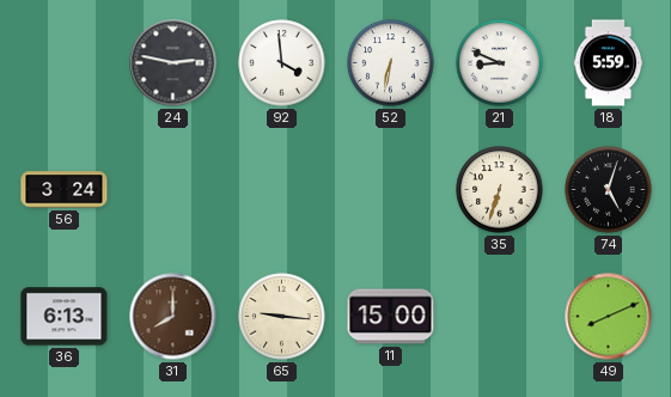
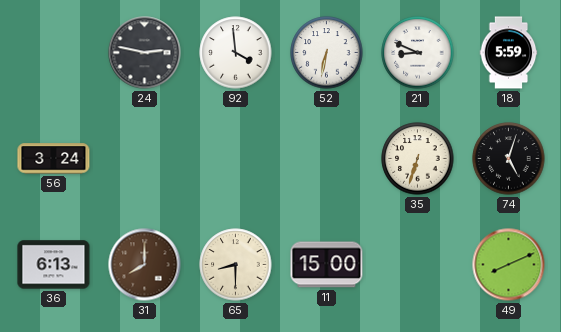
65: 9:16 -> 8:30 (236, 265)
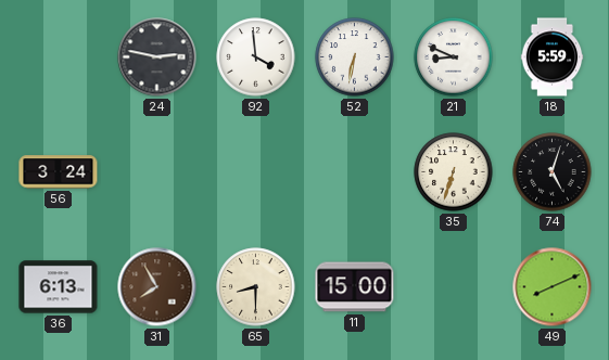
31: 8:00 -> 7:55 (157, 287)
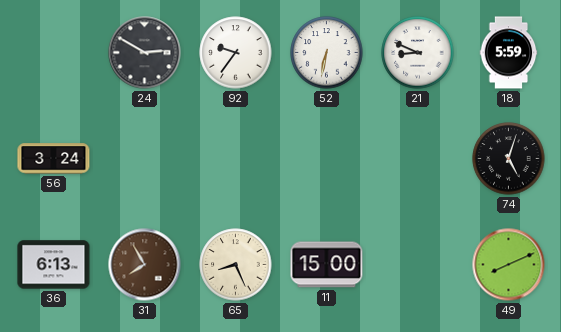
24: 2:47 -> 2:50 (145, 53)
92: 3:59 -> 9:36 (236, 53)
35: 6:33 -> none (454, 172)
65: 8:30 -> 8:26 (236, 265)
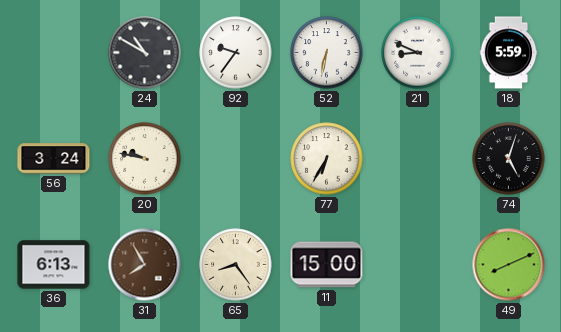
24: 2:50 -> 10:50 (145, 53)
20: none -> 9:47 (145, 159)
77: none -> 6:35 (327, 159)
65: 8:26 -> 8:24 (236, 265)
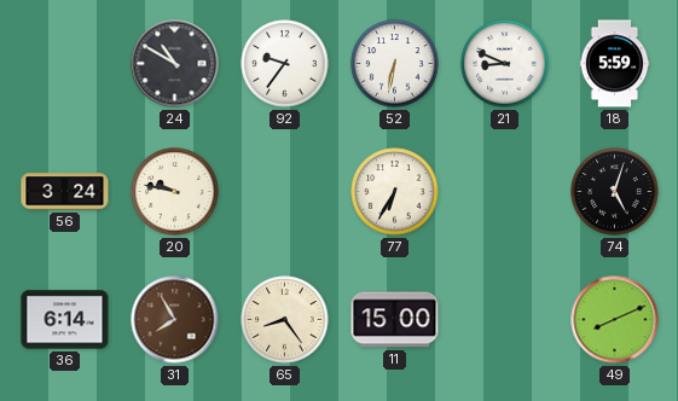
36: 6:13 -> 6:14 (65, 320)
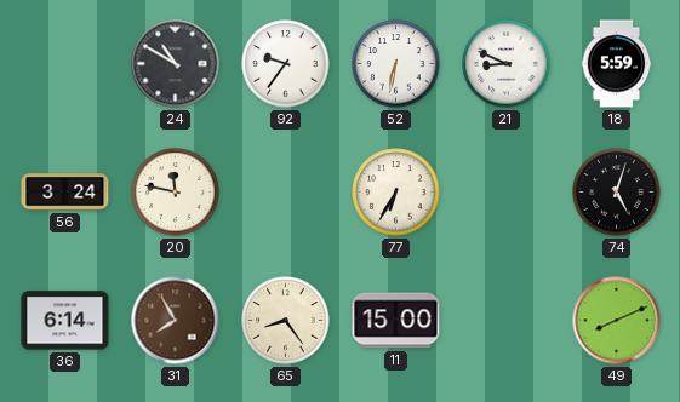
20: 9:47 -> 11:47 (176, 193)
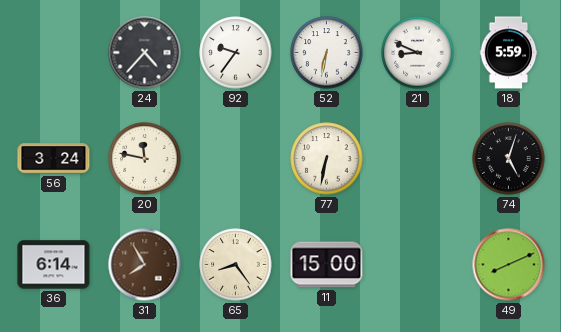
24: 10:50 -> 4:37 (145, 53)
77: 6:35 -> 6:32 (327, 159)
